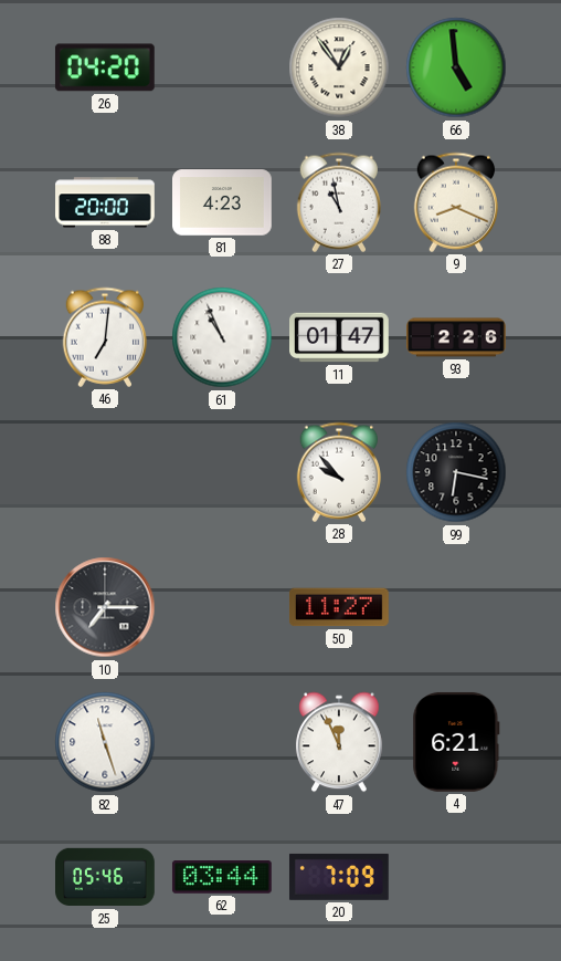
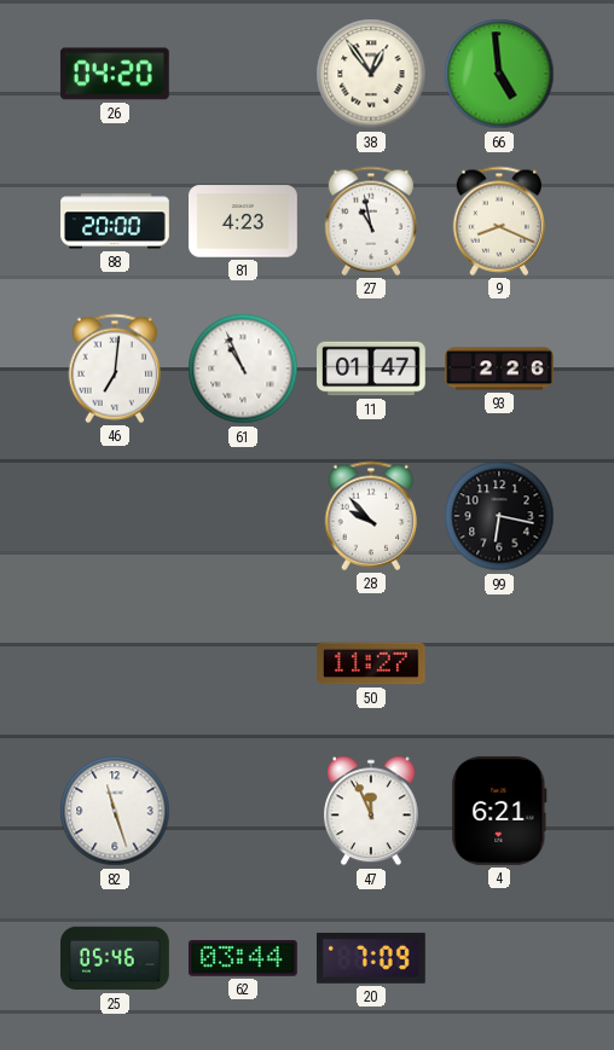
10: 7:15 -> none (105, 607)
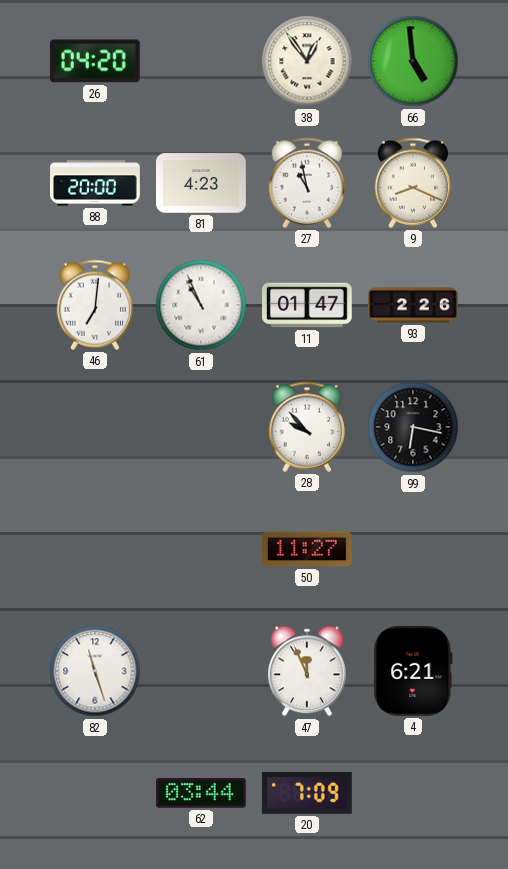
25: 05:46 -> none (115, 958)
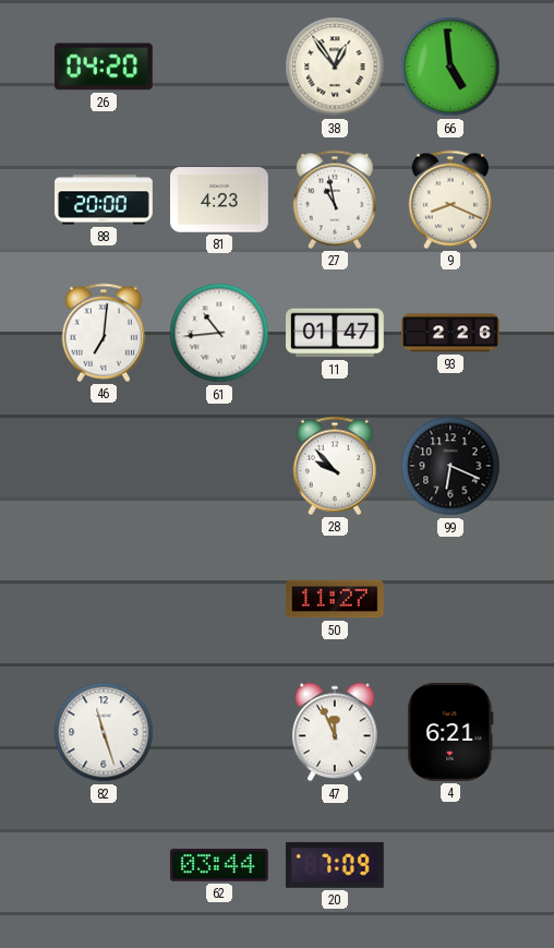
61: 10:56 -> 10:44 (219, 333)
99: 6:17 -> 6:19 (450, 466)
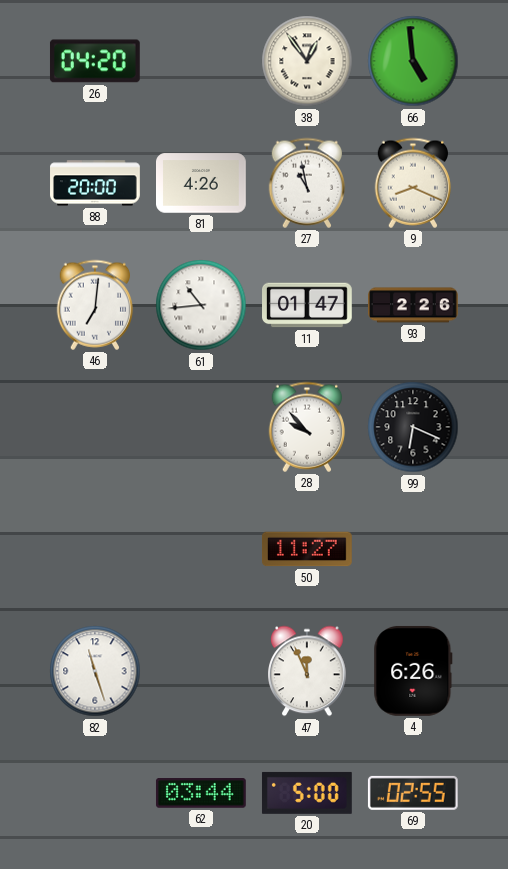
81: 4:23 -> 4:26 (202, 183)
4: 6:21 -> 6:26 (413, 671)
20: 7:09 -> 5:00 (307, 793)
69: none -> 02:55 (413, 793)
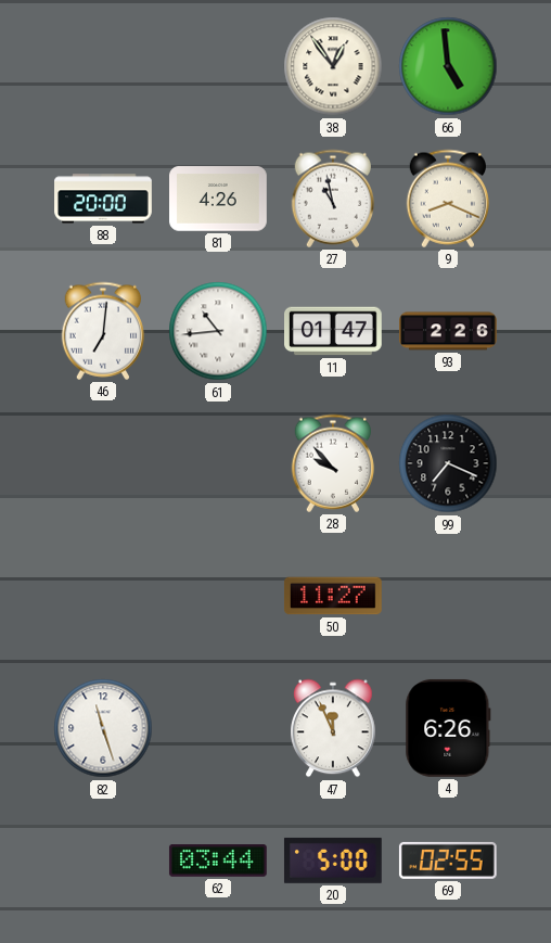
26: 04:20 -> none (95, 61)
99: 6:19 -> 7:19 (448, 463)
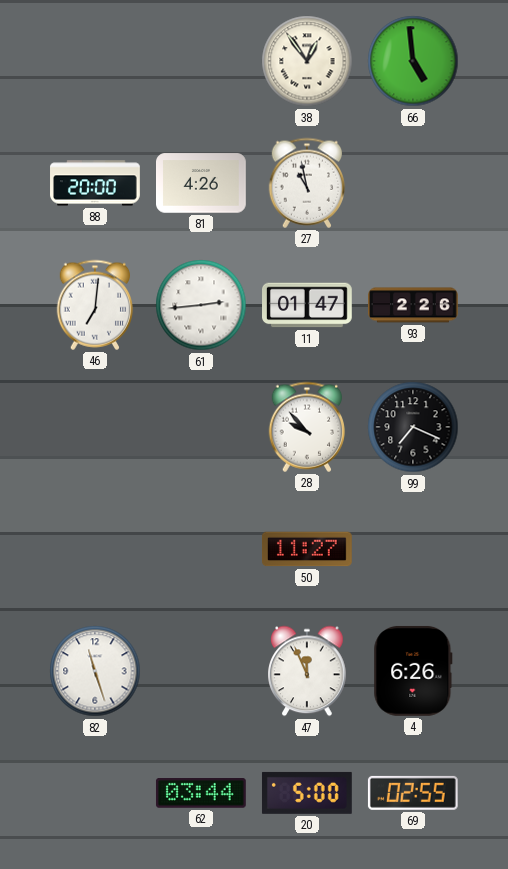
9: 8:19 -> none (448, 199)
61: 10:44 -> 2:44 (201, 305)
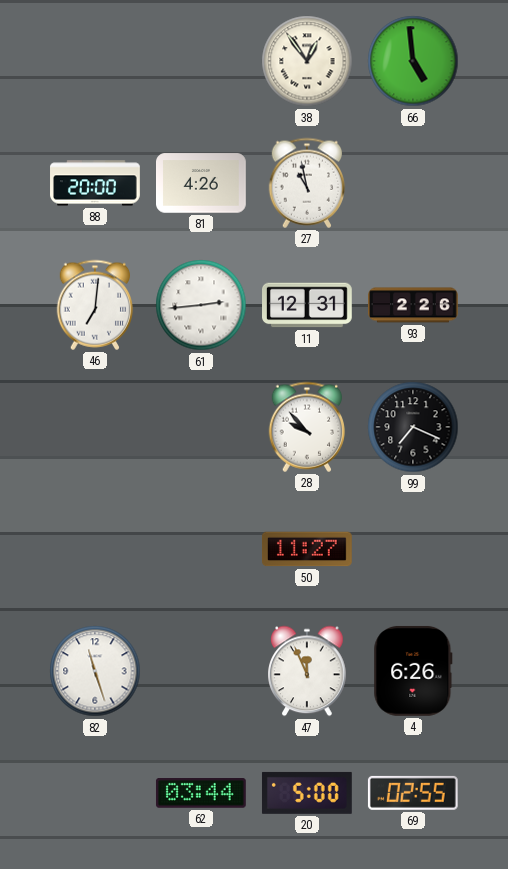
11: 01:47 -> 12:31 (308, 305)
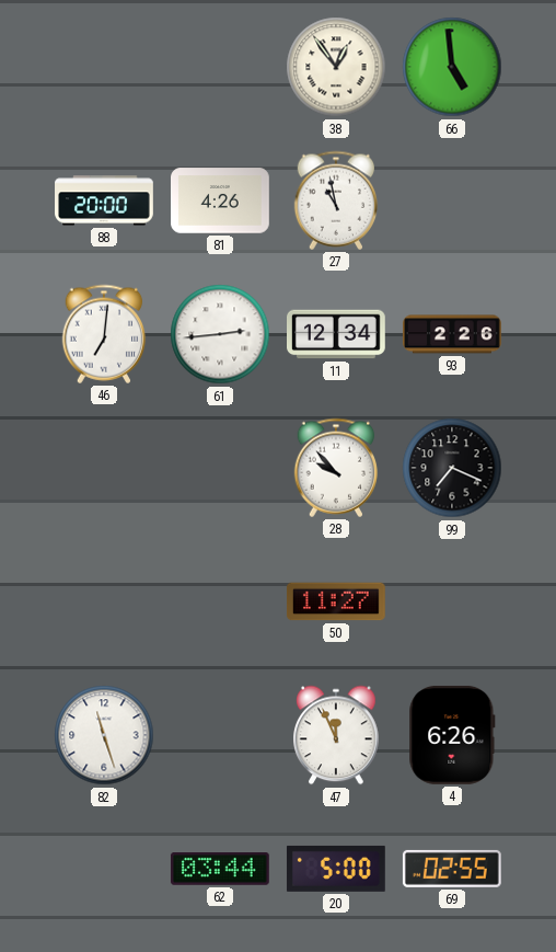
11: 12:31 -> 12:34 (337, 334)
